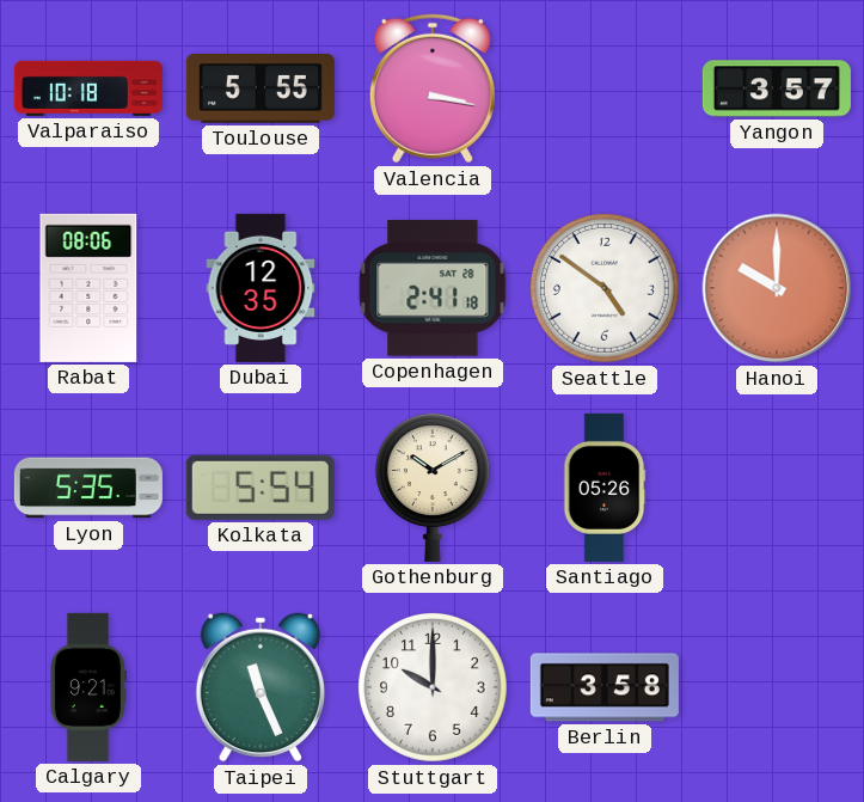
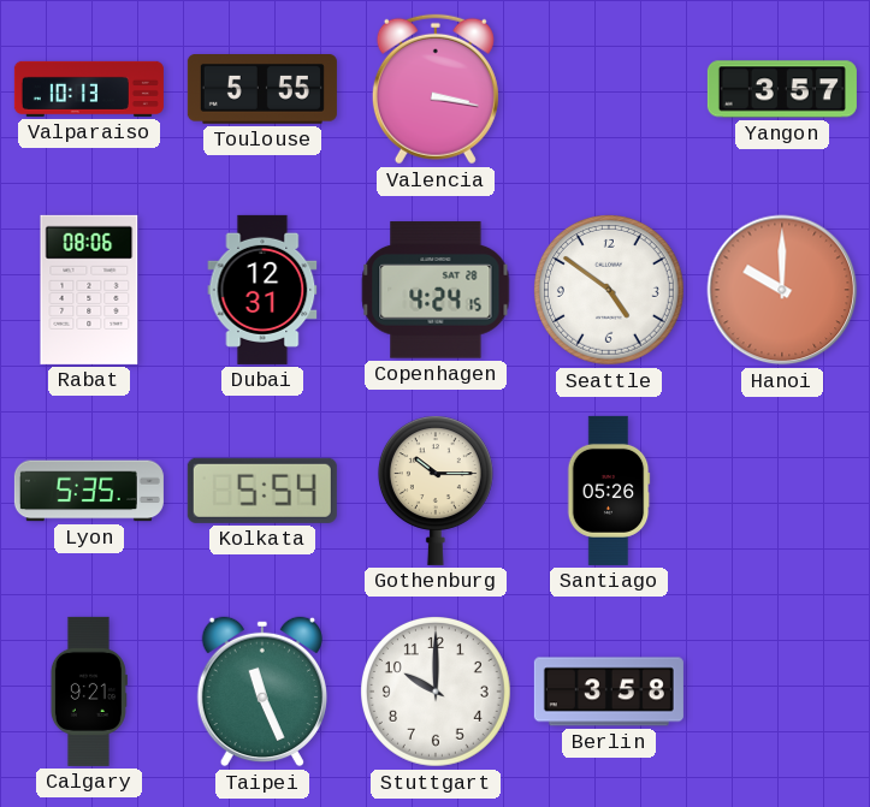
Valparaiso: 10:18 -> 10:13 (89, 89)
Dubai: 12:35 -> 12:31 (262, 290)
Copenhagen: 2:41 -> 4:24 (436, 290)
Gothenburg: 10:10 -> 10:15 (436, 491)
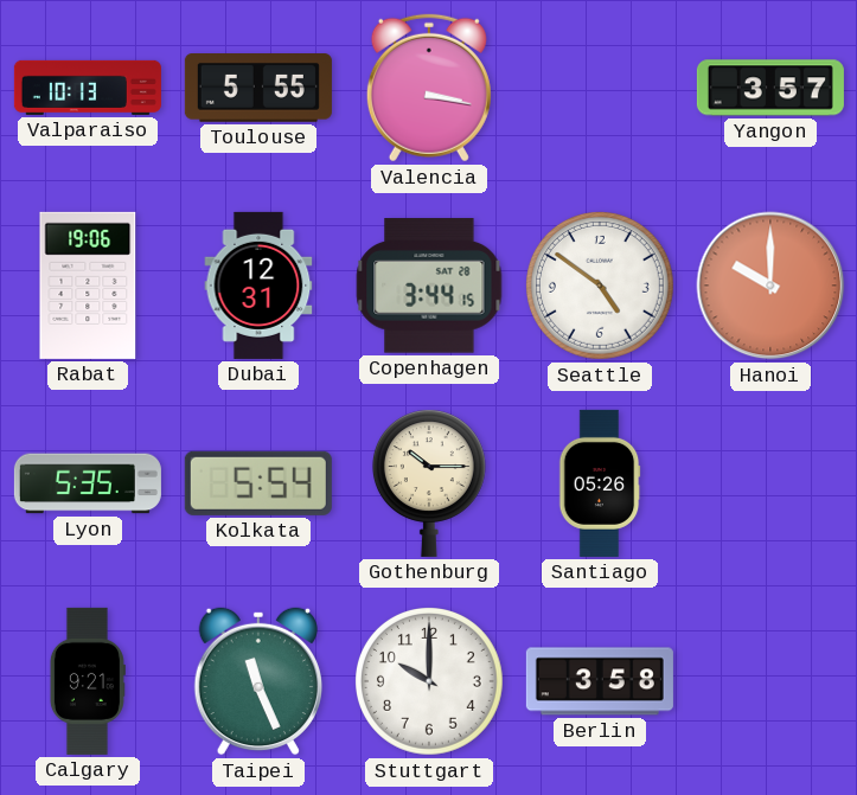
Rabat: 08:06 -> 19:06 (88, 286)
Copenhagen: 4:24 -> 3:44 (429, 286)
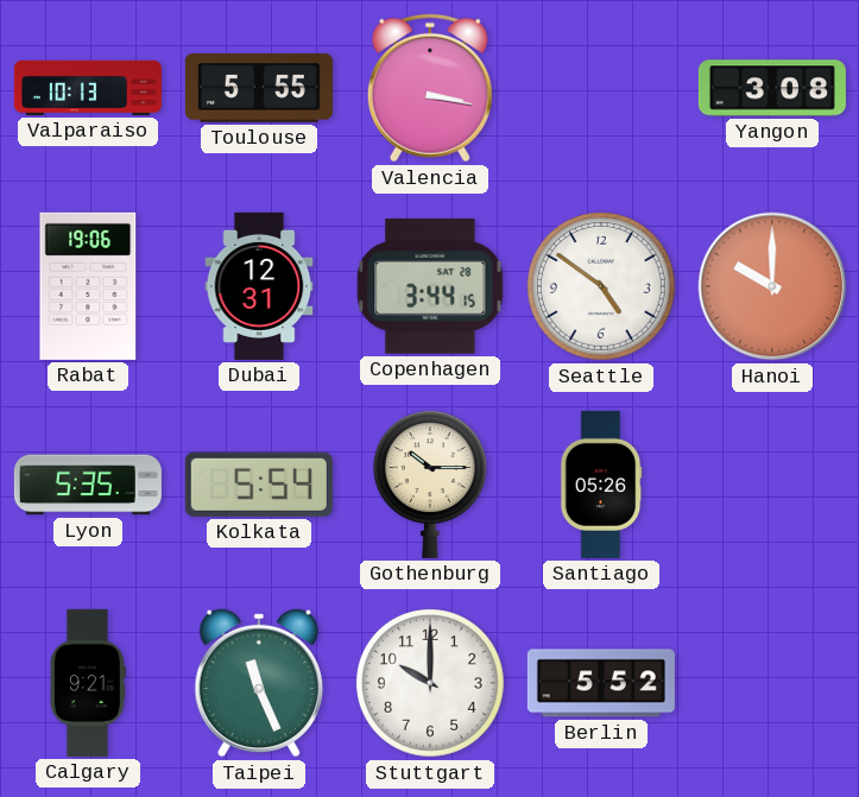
Yangon: 3:57 -> 3:08 (772, 88)
Berlin: 3:58 -> 5:52 (601, 683)
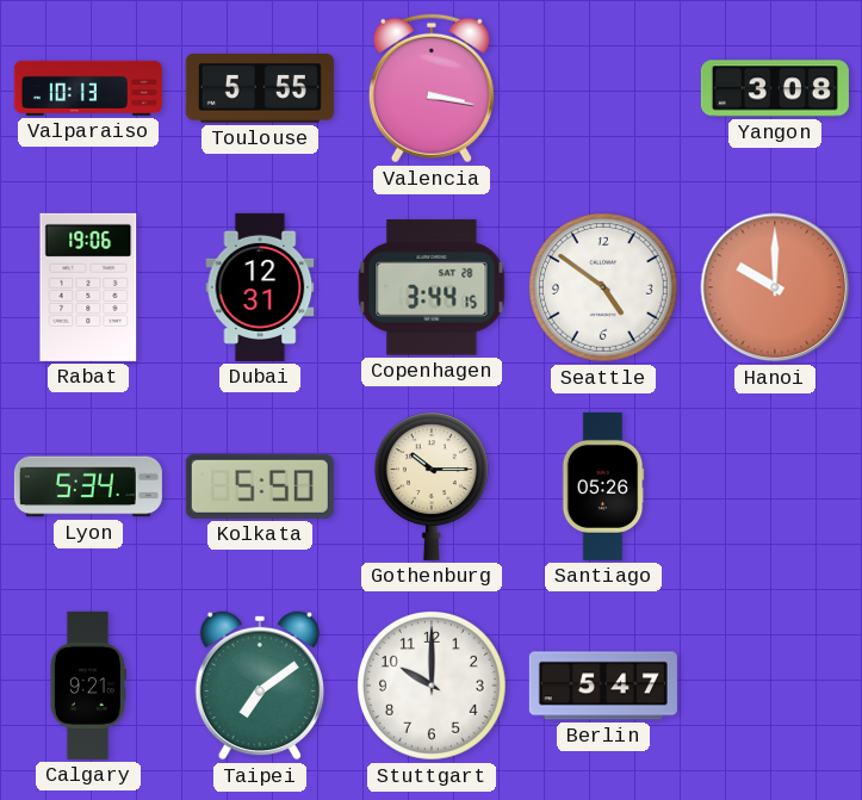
Lyon: 5:35 -> 5:34 (88, 486)
Kolkata: 5:54 -> 5:50 (260, 486)
Taipei: 11:26 -> 7:09 (260, 686)
Berlin: 5:52 -> 5:47 (603, 686)
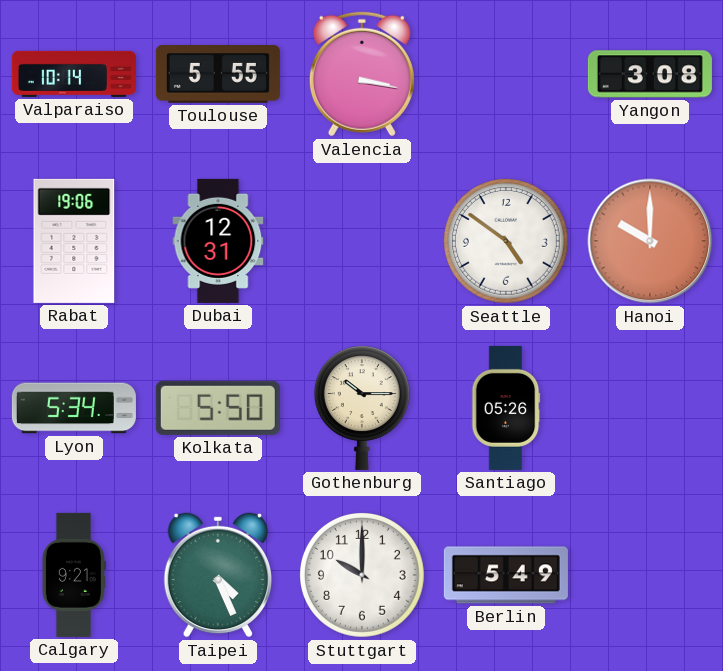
Valparaiso: 10:13 -> 10:14 (74, 74)
Copenhagen: 3:44 -> none (432, 287)
Taipei: 7:09 -> 4:26 (218, 575)
Berlin: 5:47 -> 5:49 (506, 575)
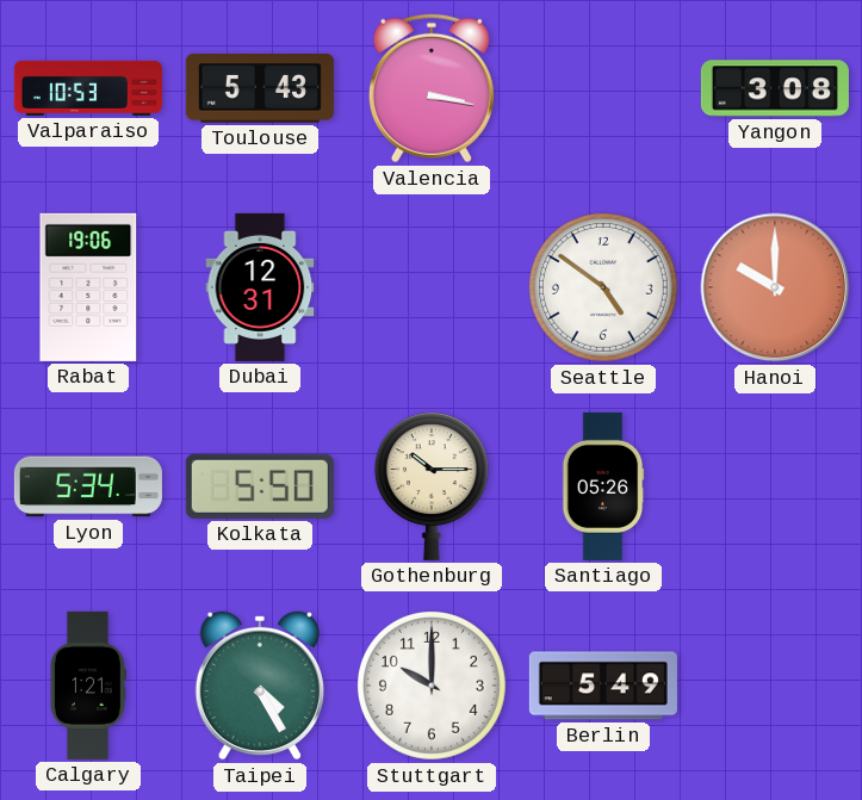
Valparaiso: 10:14 -> 10:53 (88, 88)
Toulouse: 5:55 -> 5:43 (260, 88)
Calgary: 9:21 -> 1:21 (88, 686)
Taipei: 4:26 -> 4:25 (260, 686)
